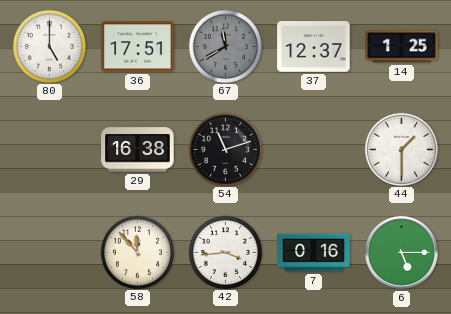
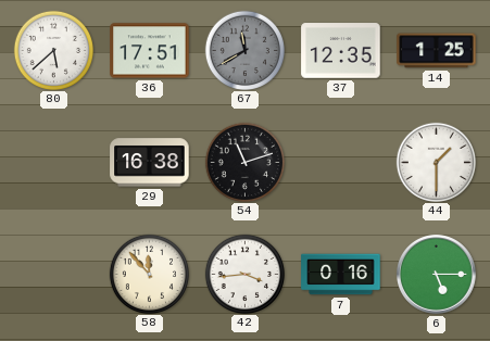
80: 5:00 -> 5:38 (53, 50)
37: 12:37 -> 12:35 (341, 51)
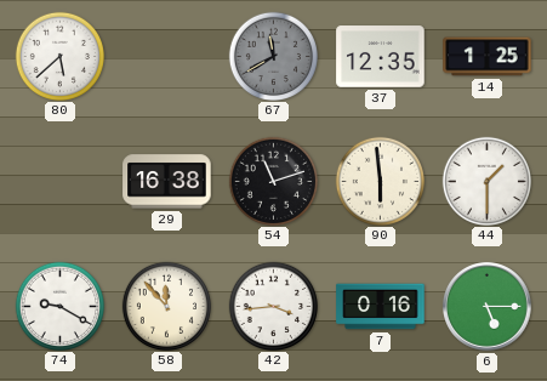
36: 17:51 -> none (150, 51)
90: none -> 5:59 (380, 181)
74: none -> 9:20 (59, 306)
